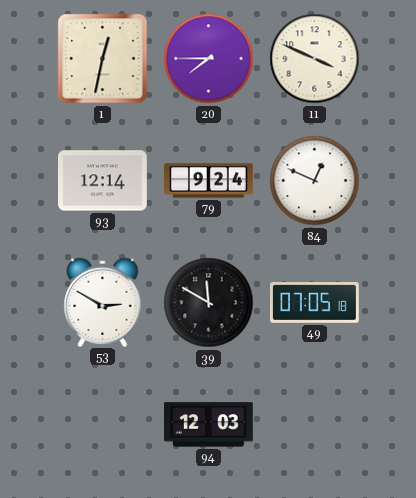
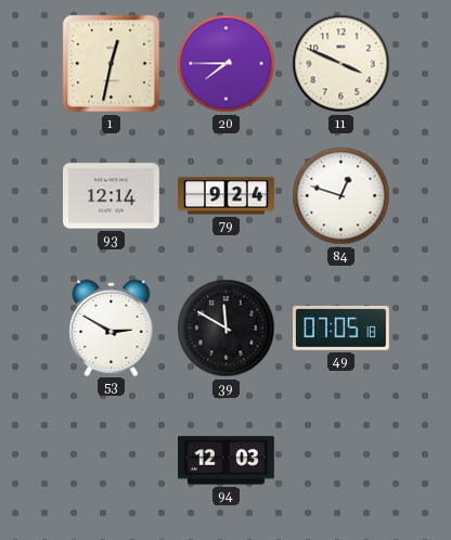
84: 12:49 -> 12:48 (342, 196)
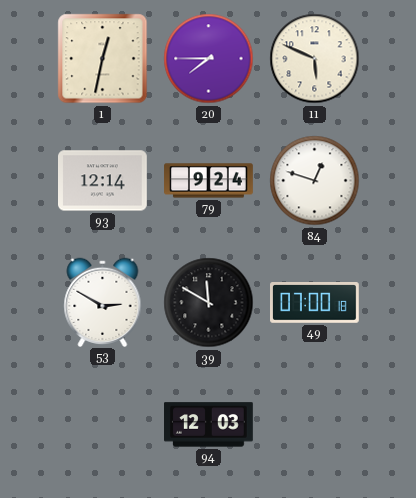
11: 3:49 -> 5:49 (315, 59)
49: 07:05 -> 07:00 (315, 303)
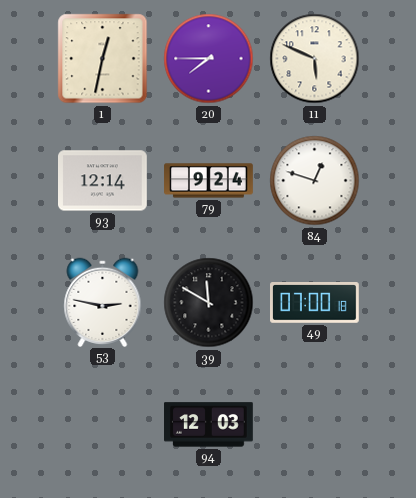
53: 2:50 -> 2:47 (103, 302)
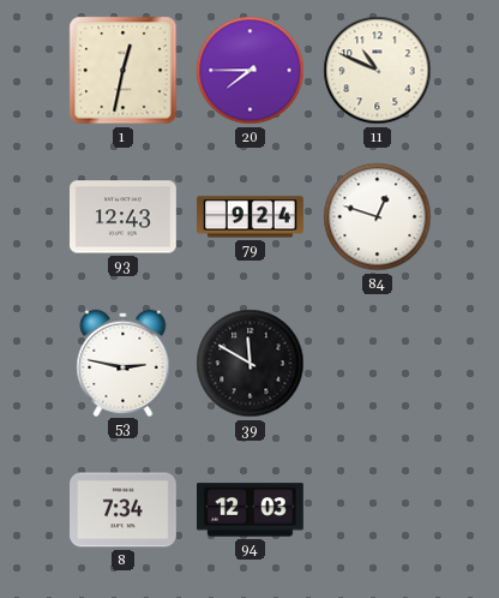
11: 5:49 -> 10:49 (378, 71)
93: 12:14 -> 12:43 (124, 217)
49: 07:00 -> none (315, 303)
8: none -> 7:34 (124, 510)
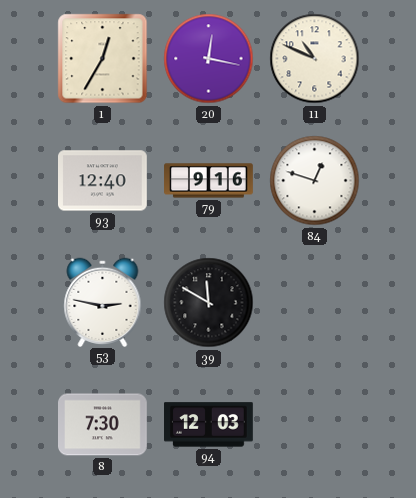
1: 12:32 -> 12:35 (103, 59)
20: 7:45 -> 12:17 (209, 59)
93: 12:43 -> 12:40 (103, 181)
79: 9:24 -> 9:16 (209, 181)
8: 7:34 -> 7:30 (103, 425)
